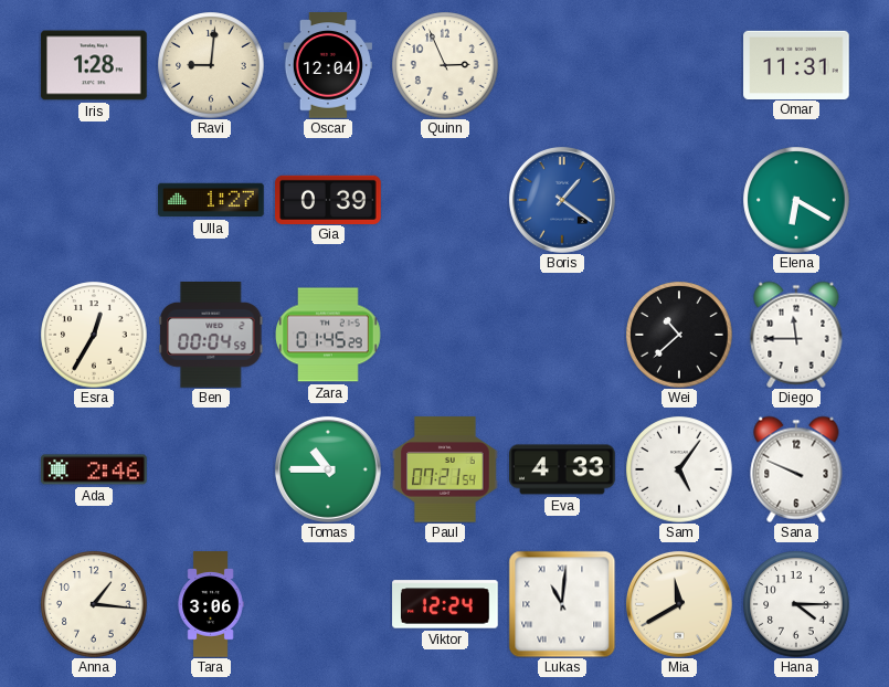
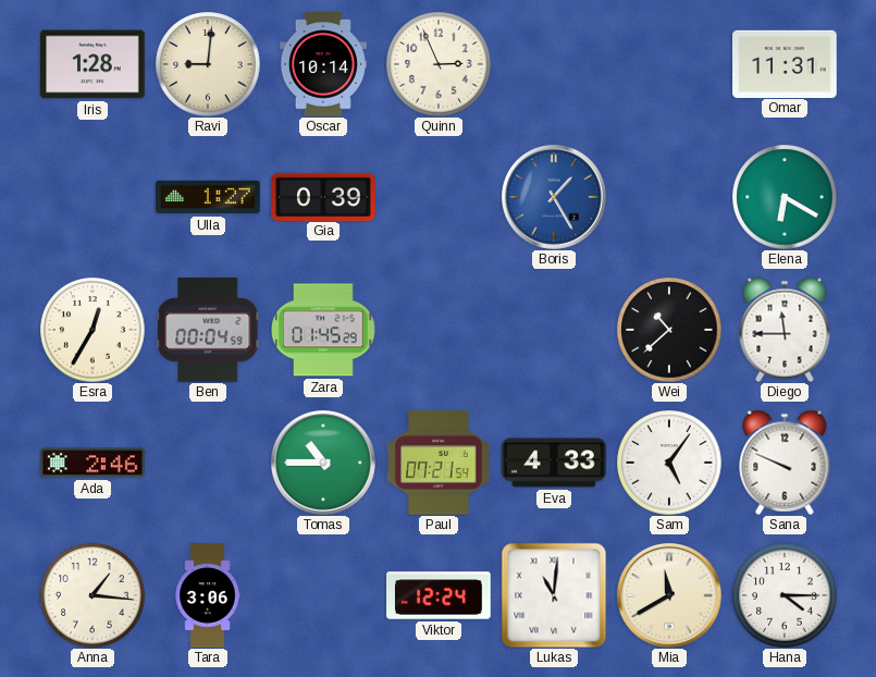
Oscar: 12:04 -> 10:14 (323, 64)
Boris: 1:21 -> 1:25 (554, 197)
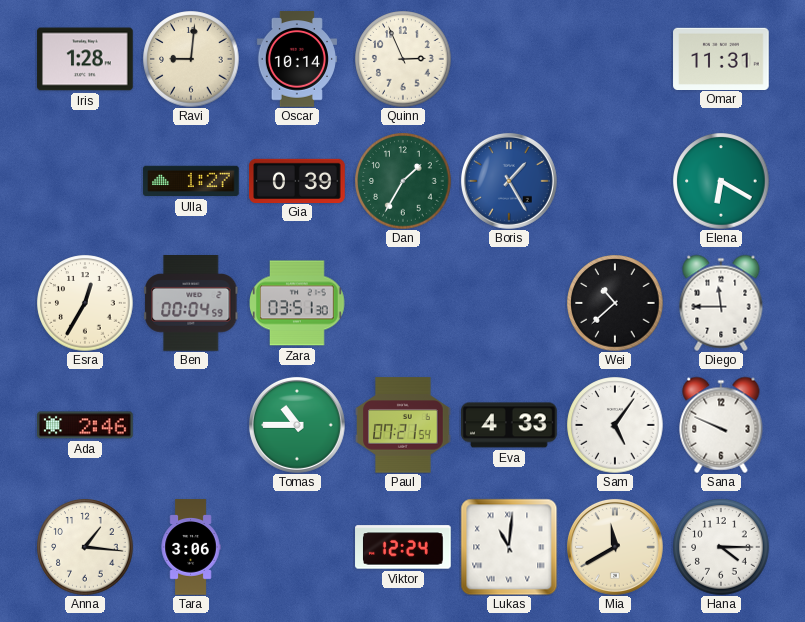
Dan: none -> 1:35 (403, 181)
Zara: 01:45 -> 03:51 (298, 303)
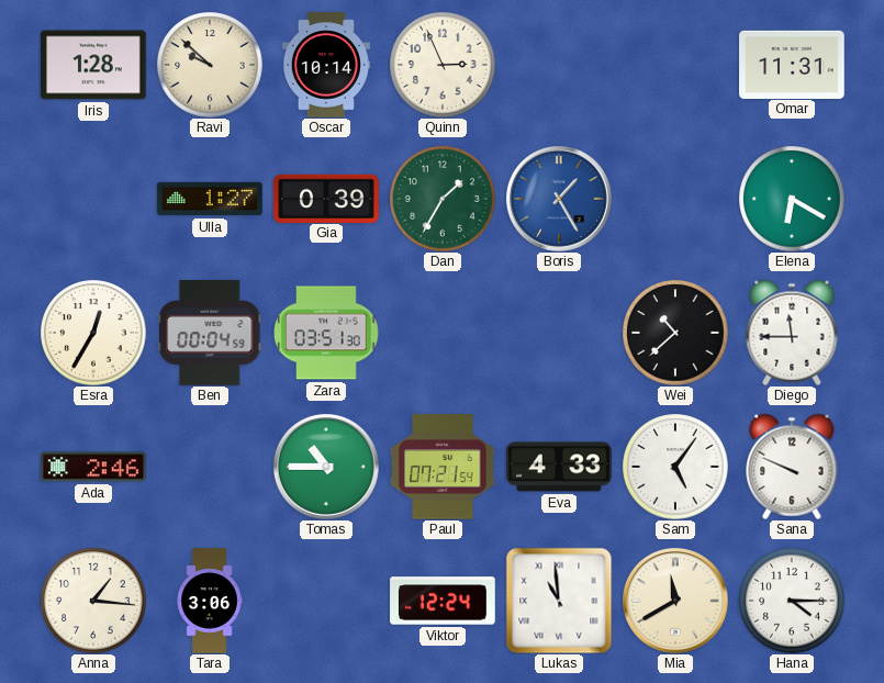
Ravi: 9:01 -> 9:52 (210, 65)
Lukas: 11:01 -> 10:59 (559, 601)
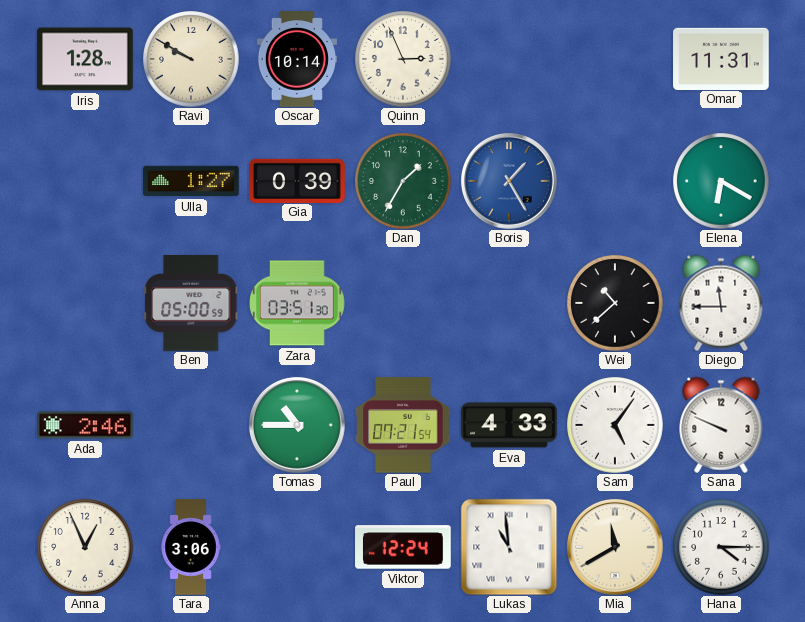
Ravi: 9:52 -> 9:50 (191, 59)
Esra: 12:35 -> none (93, 333)
Ben: 00:04 -> 05:00 (192, 303)
Anna: 1:16 -> 12:56 (85, 547)
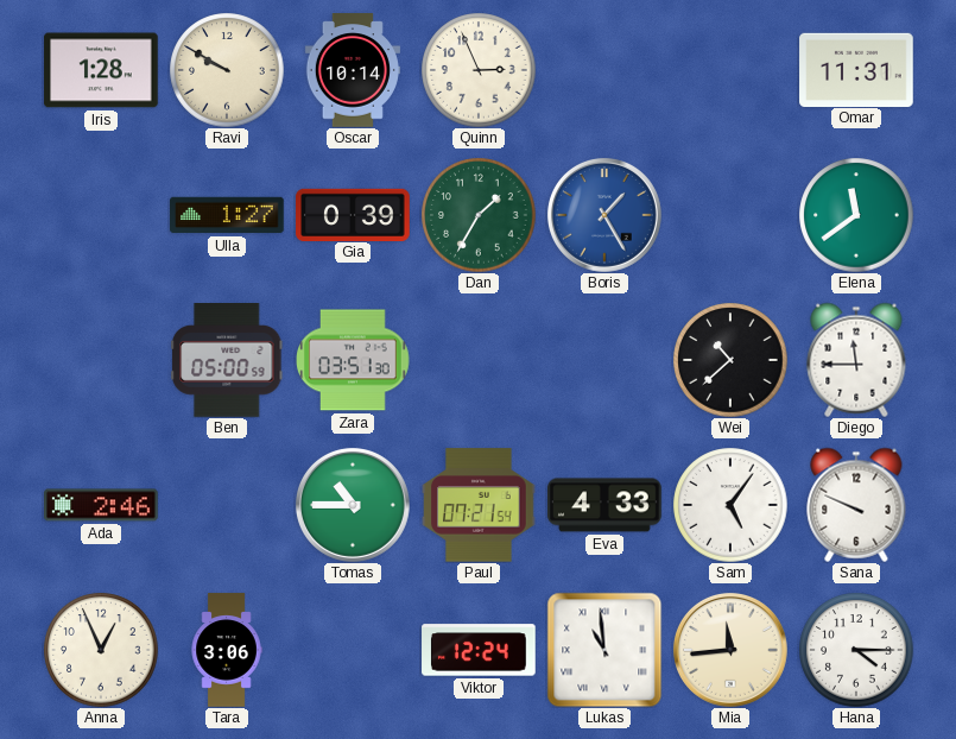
Elena: 6:20 -> 11:39 (856, 215)
Mia: 11:40 -> 11:44 (730, 650)
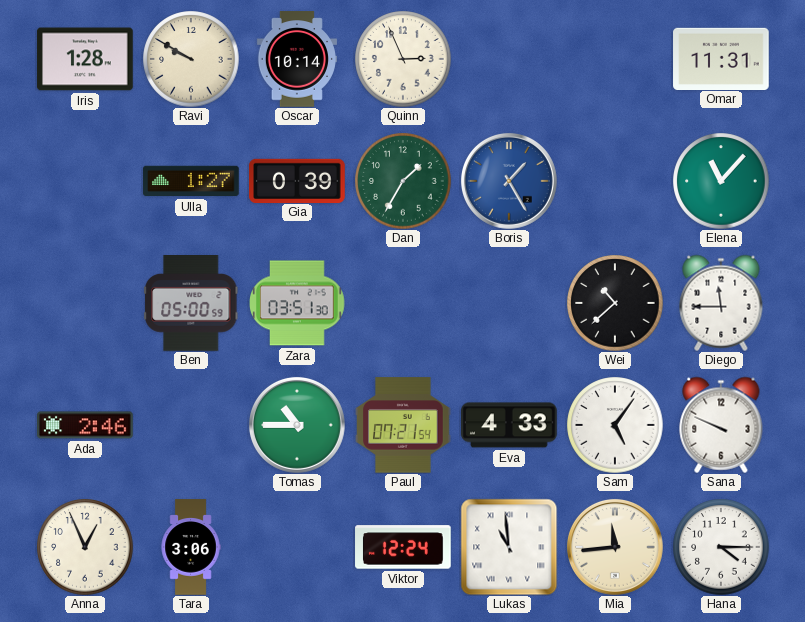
Elena: 11:39 -> 11:07 (721, 181)
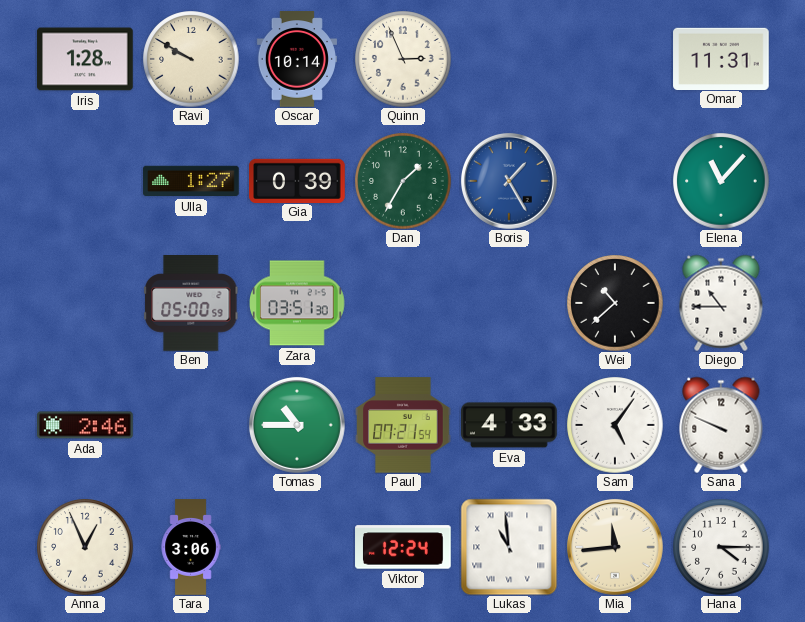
Diego: 11:45 -> 10:45 (721, 303)
